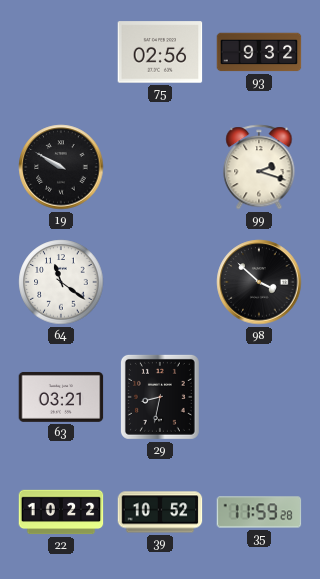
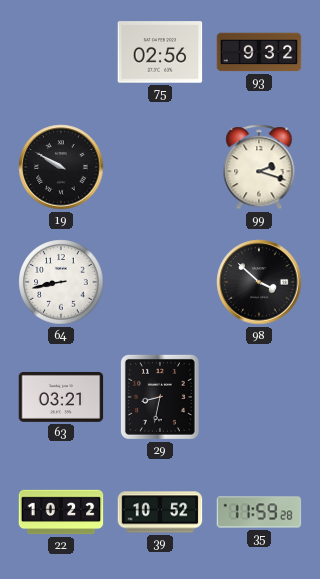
64: 11:21 -> 8:43 (61, 282)
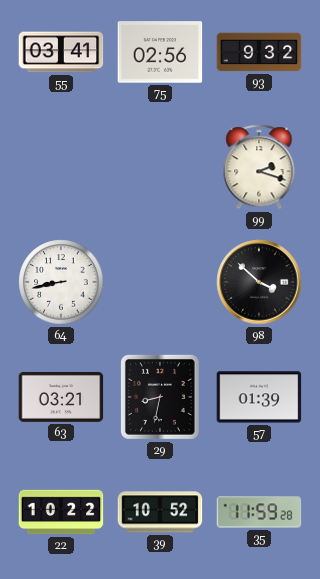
55: none -> 03:41 (61, 52)
19: 9:50 -> none (61, 167)
57: none -> 01:39 (259, 397)
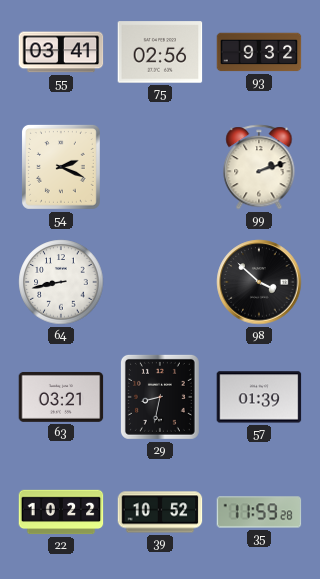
54: none -> 2:19 (61, 167)
99: 2:18 -> 2:12 (259, 167)
